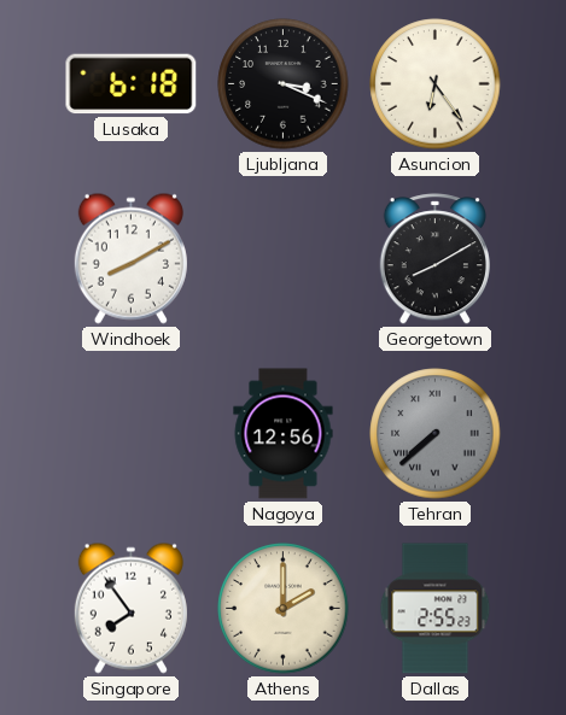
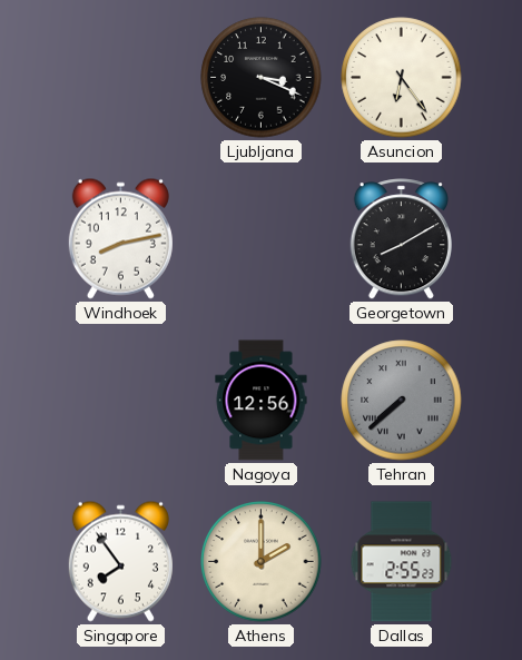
Lusaka: 6:18 -> none (132, 84)
Windhoek: 8:10 -> 8:13 (120, 238)
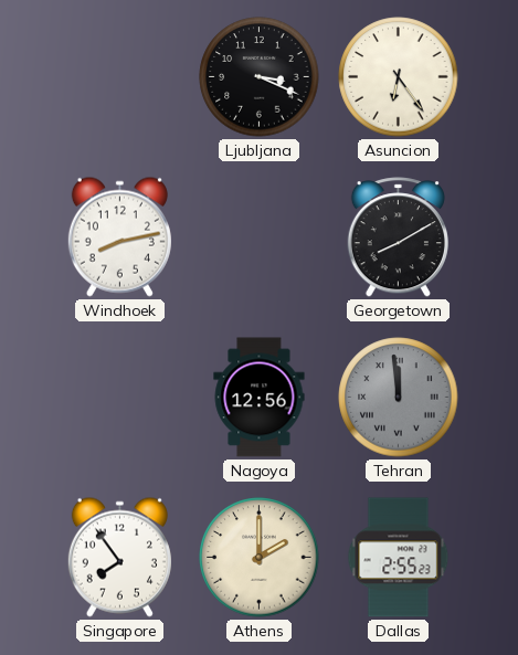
Tehran: 7:38 -> 11:59 (399, 398)
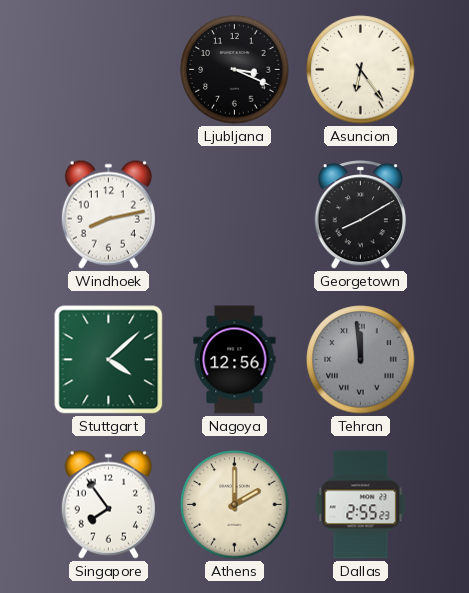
Stuttgart: none -> 4:08 (109, 360)
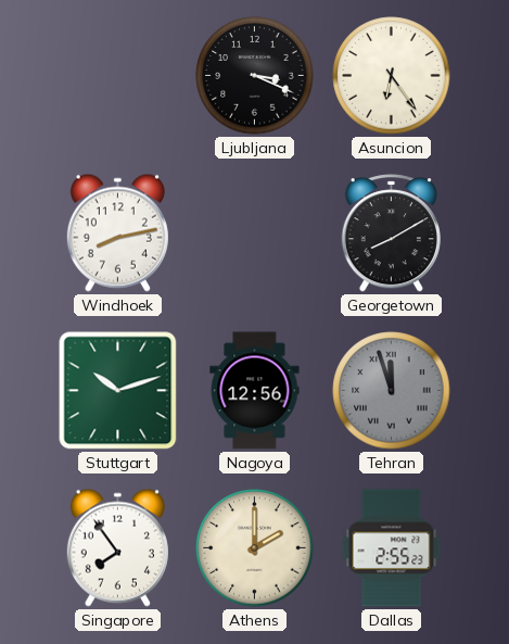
Stuttgart: 4:08 -> 10:12 (118, 391)
Tehran: 11:59 -> 11:57 (392, 391)
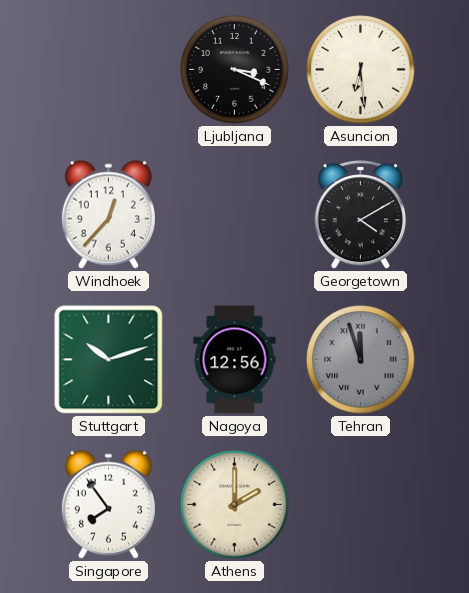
Asuncion: 6:24 -> 6:29 (361, 70)
Windhoek: 8:13 -> 12:37 (108, 214)
Georgetown: 8:10 -> 4:10 (360, 215)
Dallas: 2:55 -> none (392, 548)
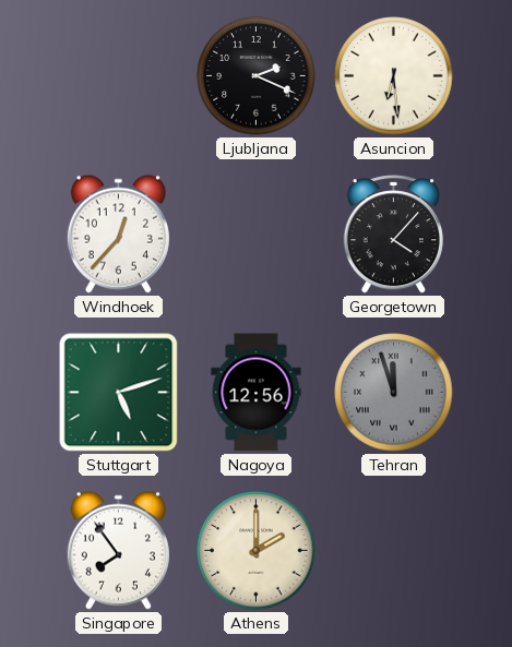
Ljubljana: 3:19 -> 2:19 (257, 76)
Georgetown: 4:10 -> 4:07 (393, 235)
Stuttgart: 10:12 -> 5:12 (119, 393)
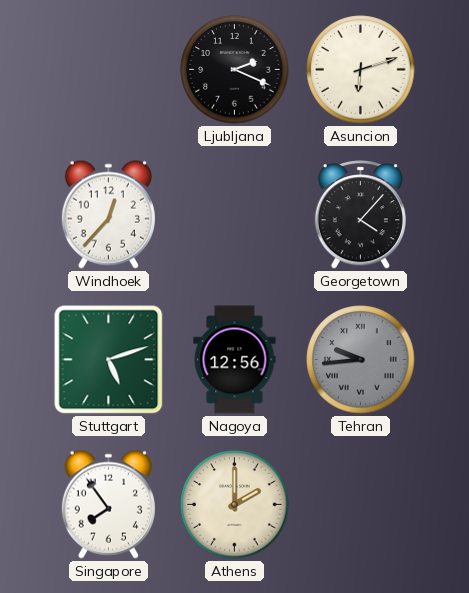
Asuncion: 6:29 -> 6:12 (361, 70)
Tehran: 11:57 -> 9:44 (361, 360)
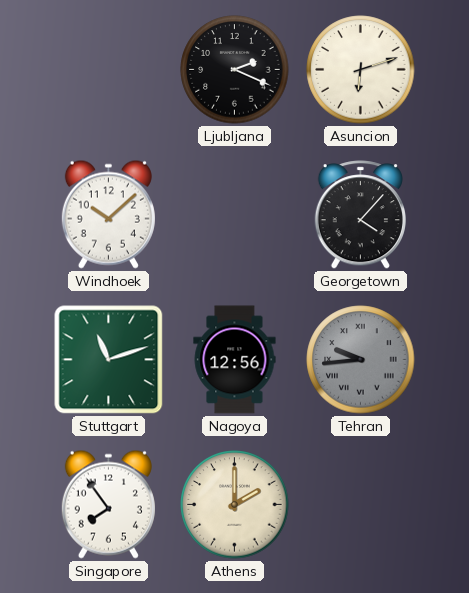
Windhoek: 12:37 -> 10:08 (108, 214)
Stuttgart: 5:12 -> 11:12 (109, 360)
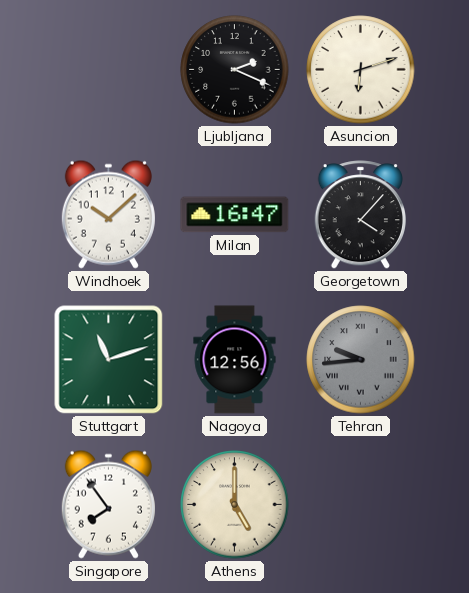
Milan: none -> 16:47 (235, 215)
Athens: 2:00 -> 5:00 (235, 505)
